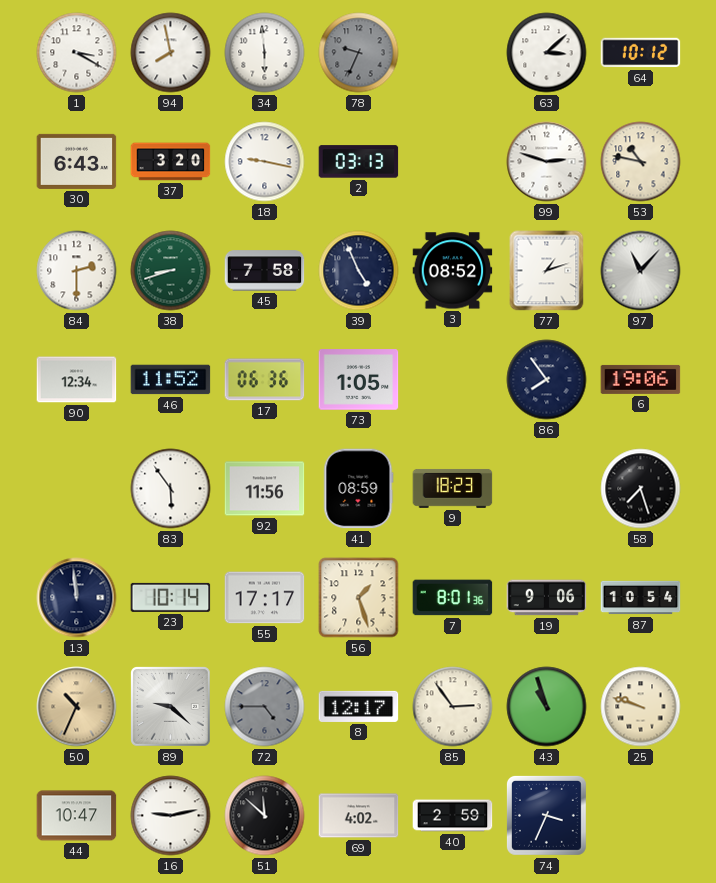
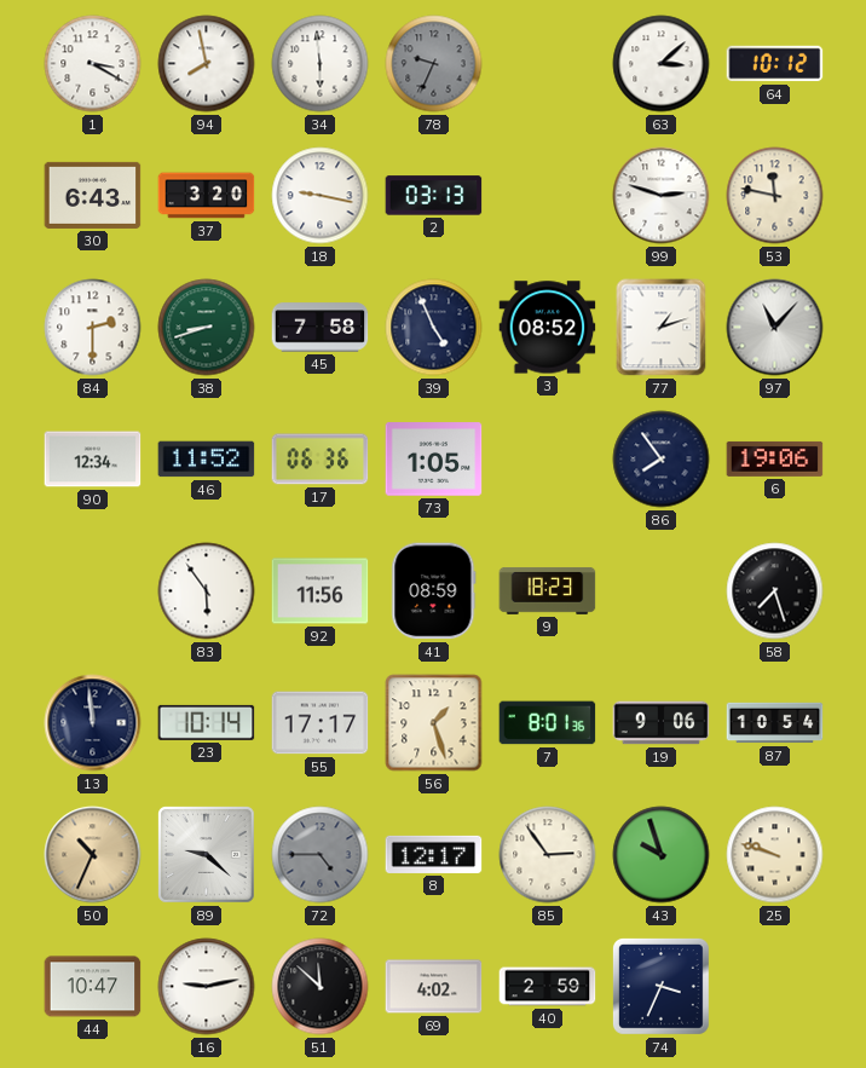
53: 10:47 -> 11:47 (775, 196)
43: 10:57 -> 9:57 (662, 855)
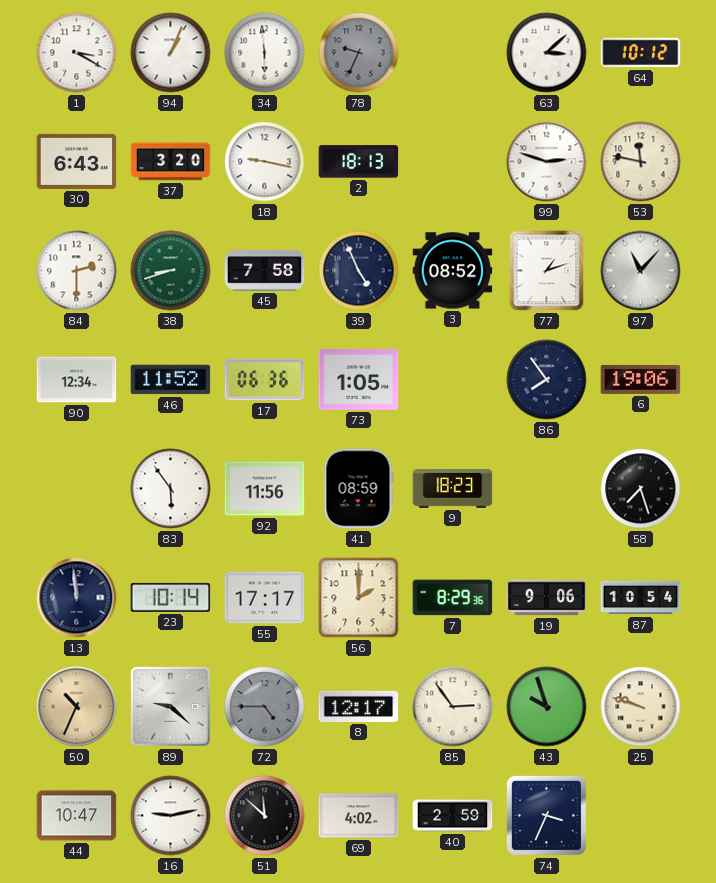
94: 7:58 -> 1:04 (171, 53)
2: 03:13 -> 18:13 (359, 162)
56: 1:27 -> 2:00 (359, 598)
7: 8:01 -> 8:29 (453, 598)
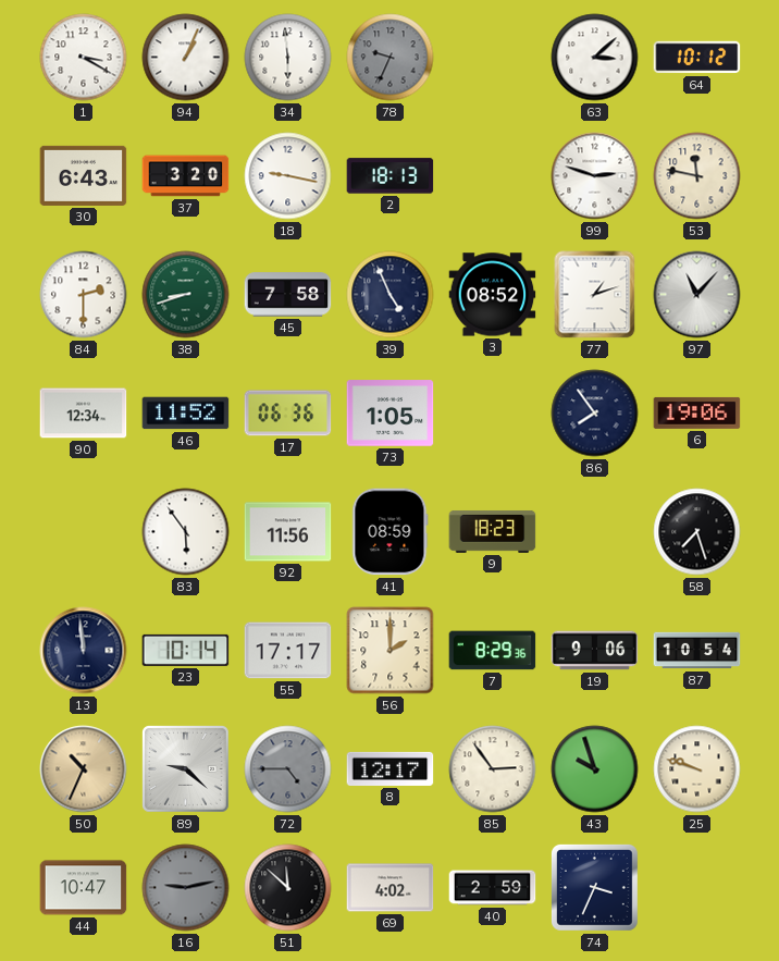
16 dial: white -> grey (186, 888)
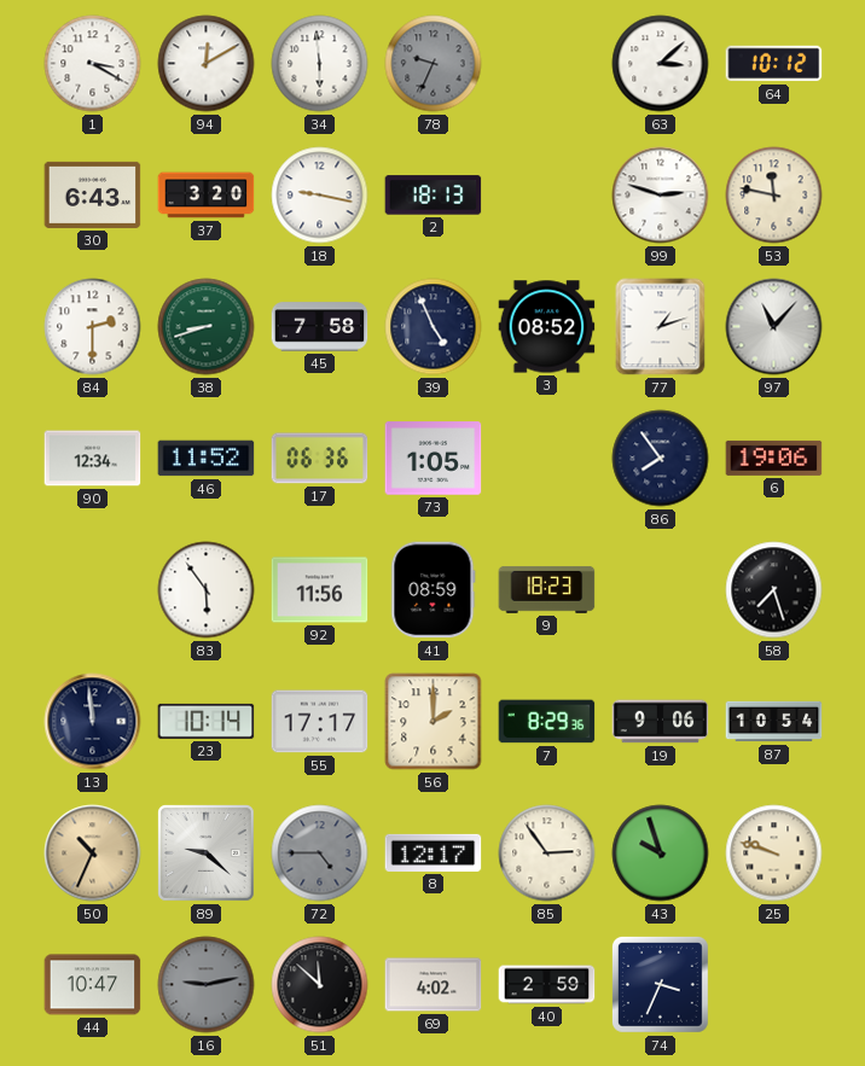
94: 1:04 -> 12:10 (207, 64)
